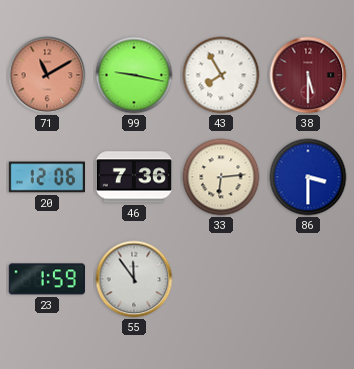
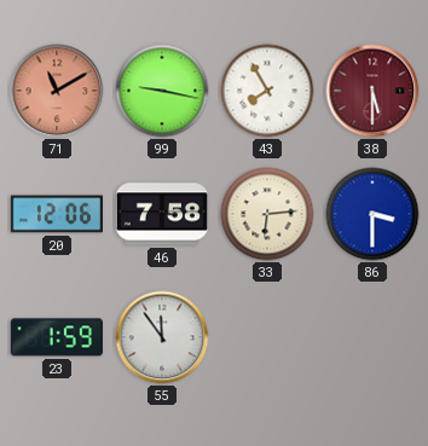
46: 7:36 -> 7:58 (161, 214)
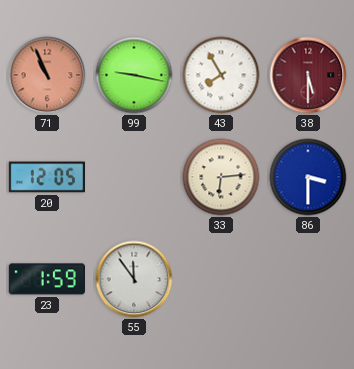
71: 11:10 -> 10:56 (47, 75)
20: 12:06 -> 12:05 (46, 177)
46: 7:58 -> none (161, 214)
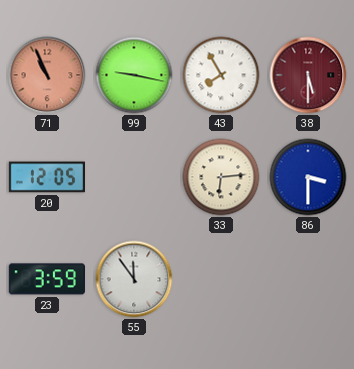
23: 1:59 -> 3:59 (47, 279)
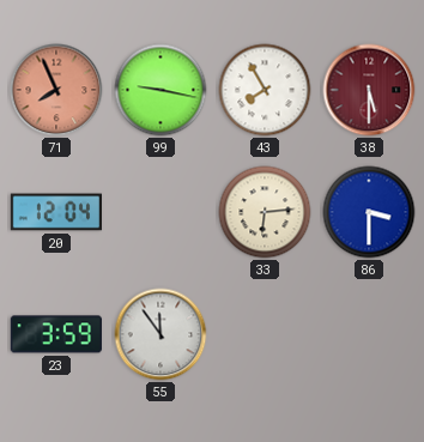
71: 10:56 -> 7:56 (56, 90)
20: 12:05 -> 12:04 (55, 212)
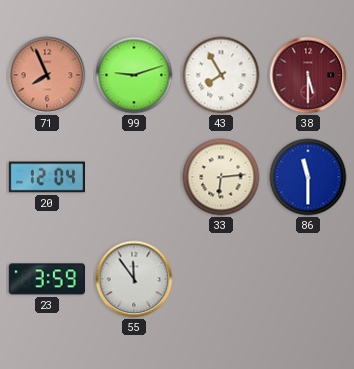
99: 9:17 -> 9:12 (134, 75)
86: 3:30 -> 11:30 (308, 177)
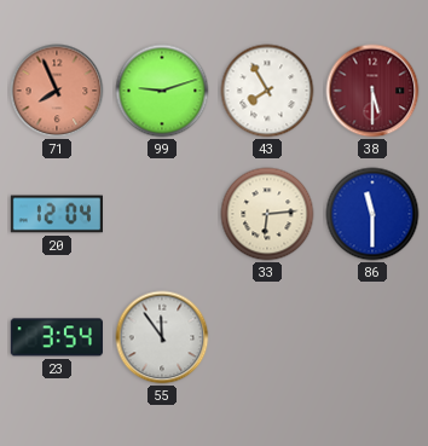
23: 3:59 -> 3:54 (57, 337)
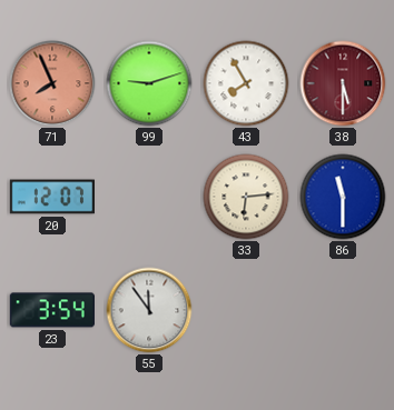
20: 12:04 -> 12:07 (51, 197)
